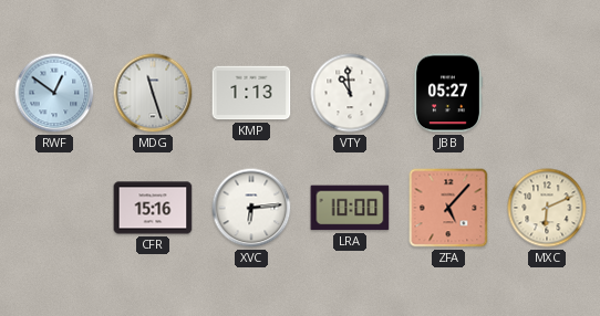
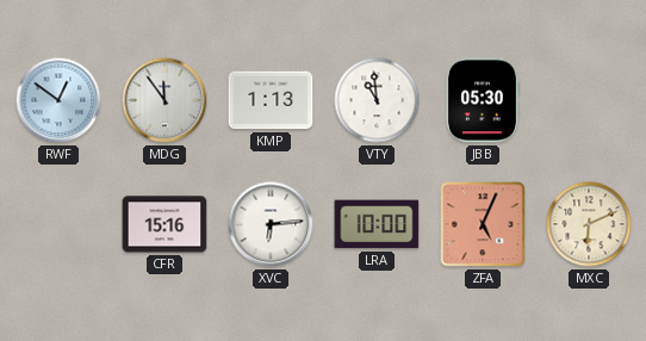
MDG: 11:27 -> 11:54 (164, 100)
JBB: 05:27 -> 05:30 (483, 100)
ZFA: 5:07 -> 5:04 (483, 224)
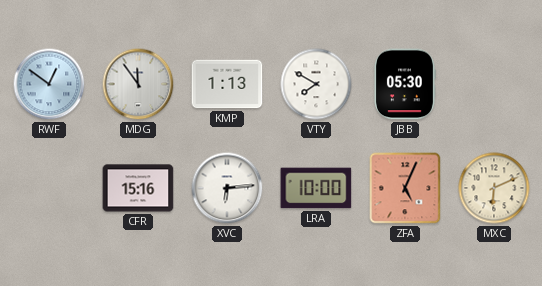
VTY: 10:59 -> 7:50 (316, 84)
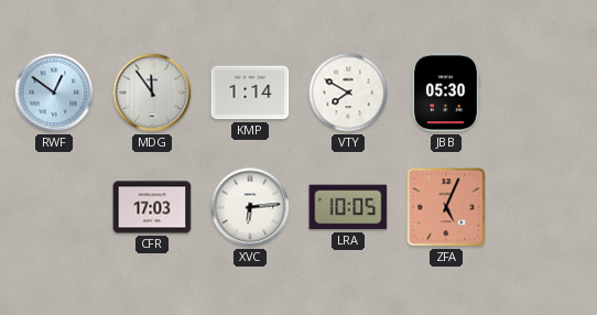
KMP: 1:13 -> 1:14 (250, 93)
CFR: 15:16 -> 17:03 (152, 207)
LRA: 10:00 -> 10:05 (348, 207)
MXC: 6:11 -> none (494, 188)
